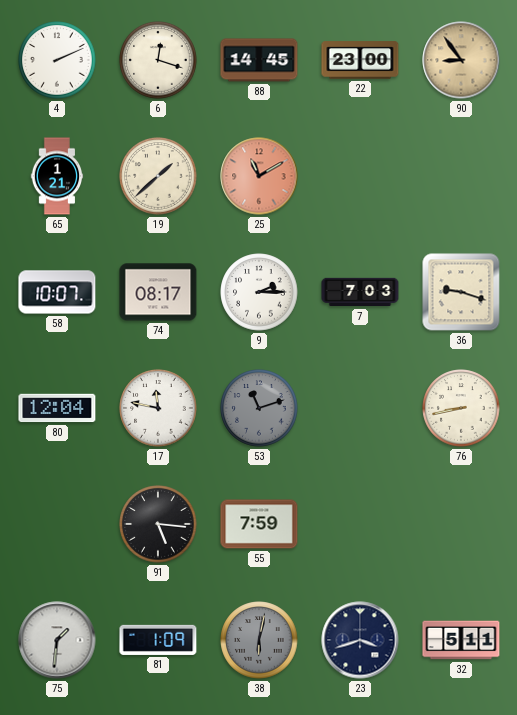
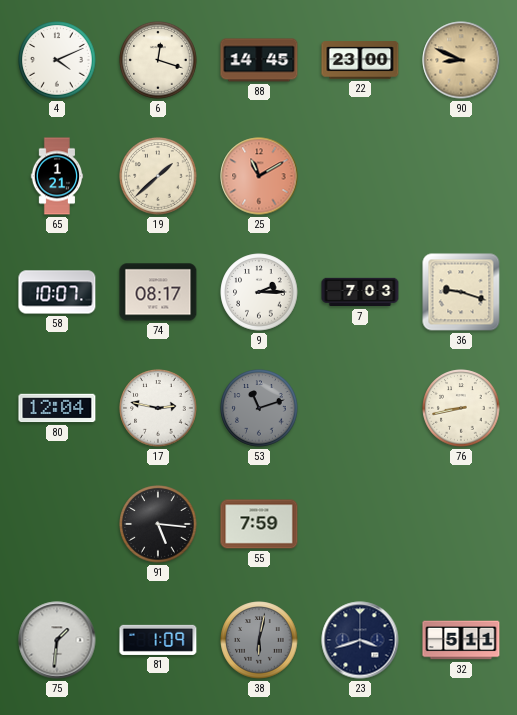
4: 2:11 -> 4:11 (57, 60)
90: 8:54 -> 8:49 (461, 60)
17: 11:47 -> 2:47 (158, 408)
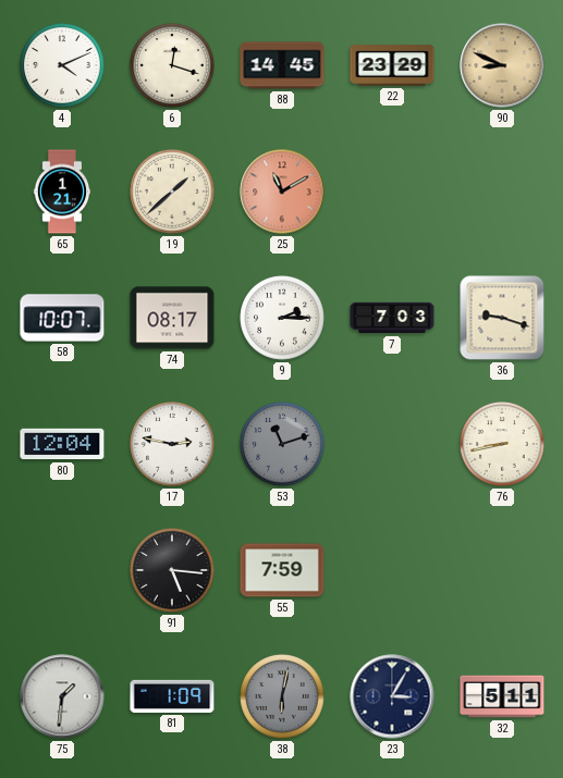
22: 23:00 -> 23:29 (392, 65)
23: 3:42 -> 3:05 (392, 696)
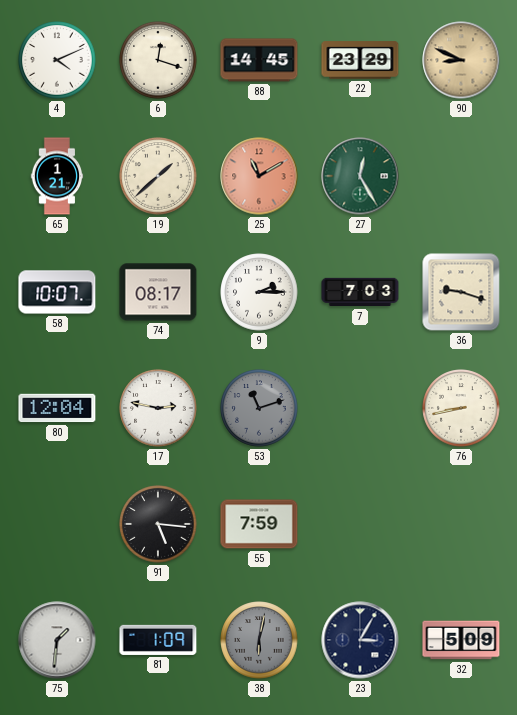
27: none -> 12:25 (360, 176)
32: 5:11 -> 5:09 (461, 640)
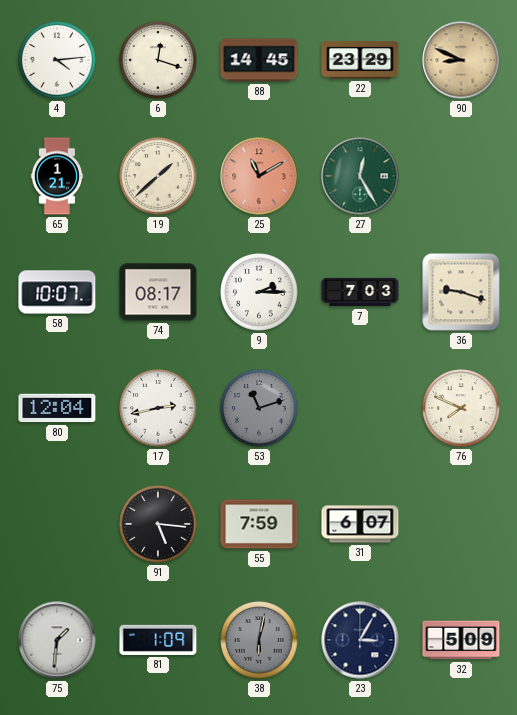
4: 4:11 -> 4:14 (57, 60)
17: 2:47 -> 2:43 (158, 408)
76: 8:43 -> 7:49 (461, 408)
31: none -> 6:07 (360, 524)
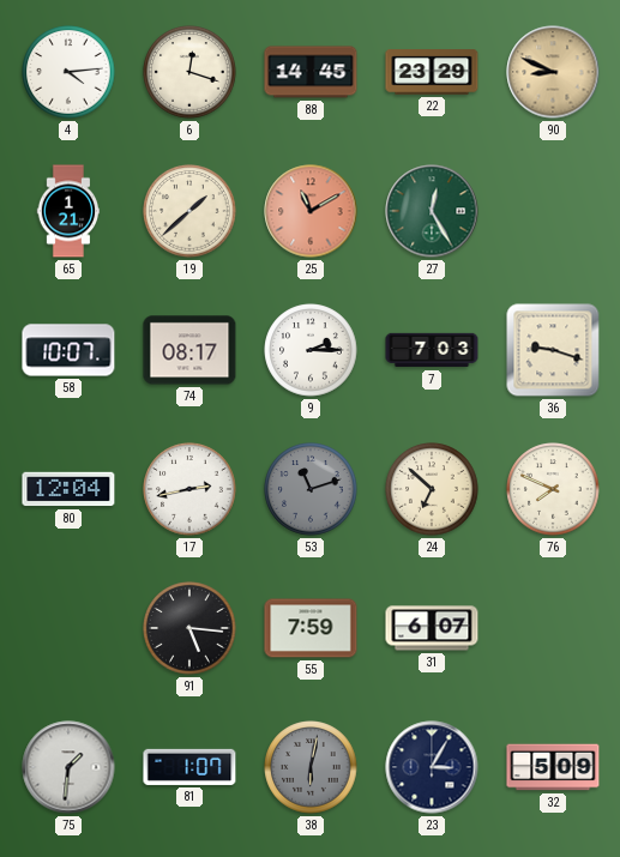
24: none -> 6:52 (432, 489)
81: 1:09 -> 1:07 (189, 767)
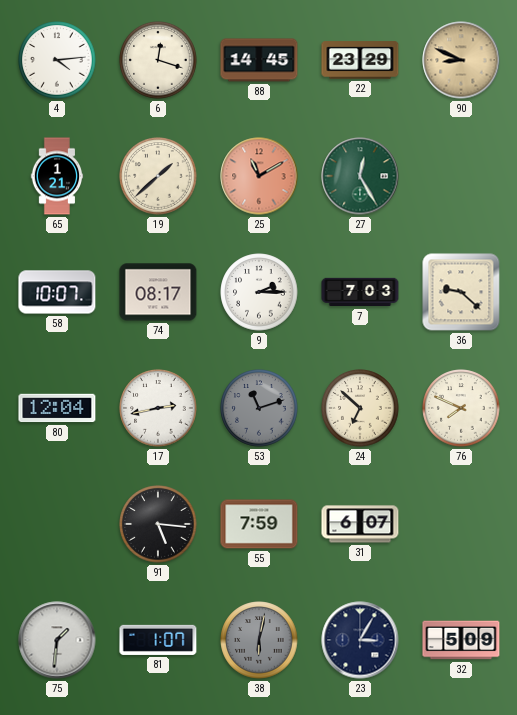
36: 9:18 -> 9:22 (461, 292)
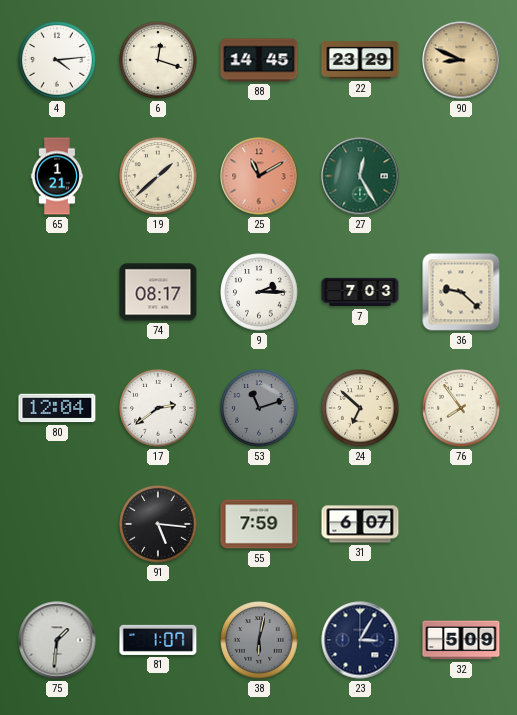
58: 10:07 -> none (57, 292)
17: 2:43 -> 2:39 (158, 408)
76: 7:49 -> 7:54 (461, 408)
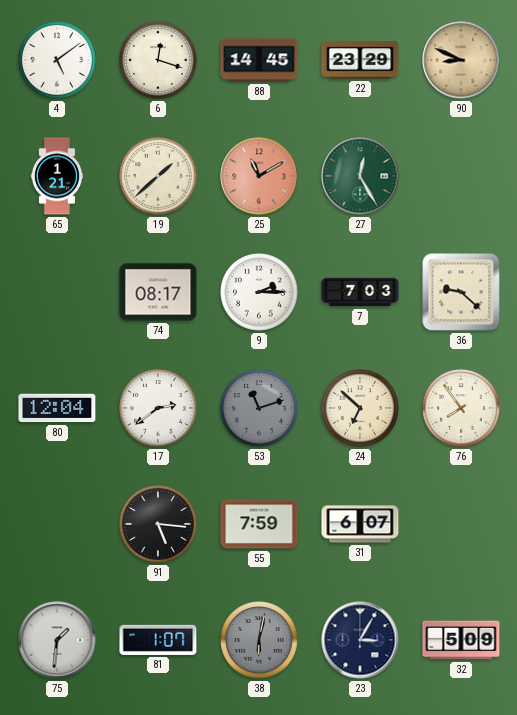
4: 4:14 -> 5:09 (57, 60)
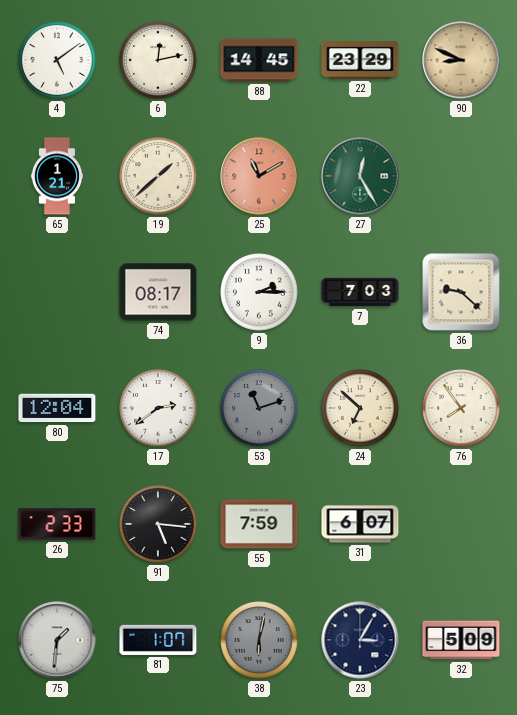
6: 12:18 -> 12:13 (158, 60)
26: none -> 2:33 (57, 524)
